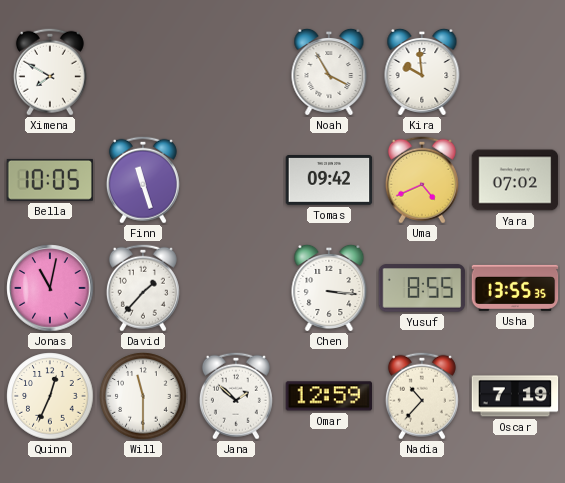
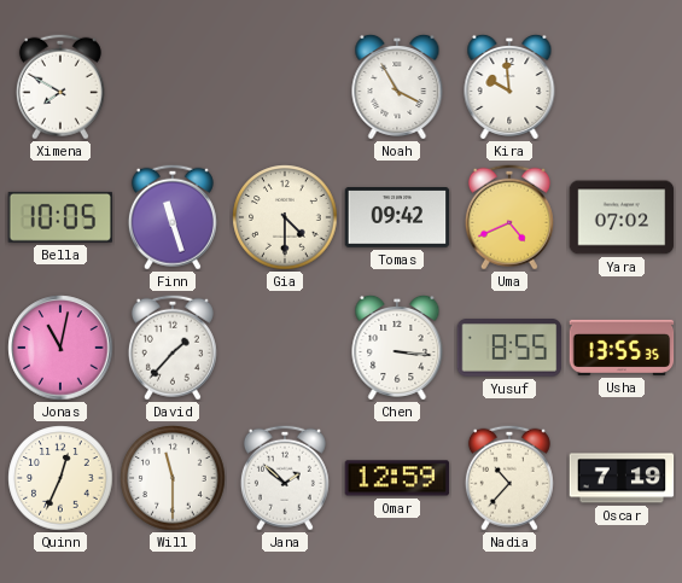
Gia: none -> 4:30 (285, 217)
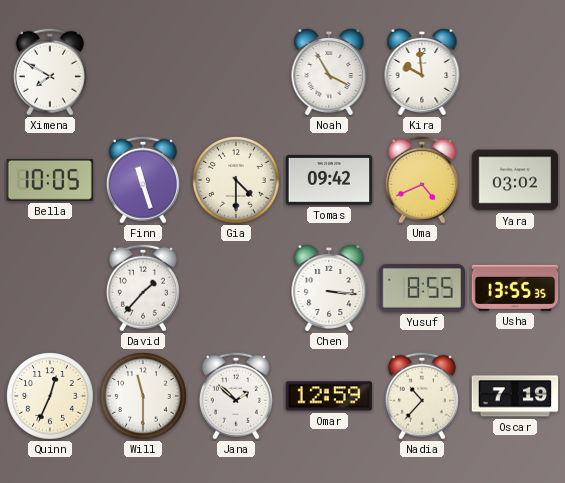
Yara: 07:02 -> 03:02 (515, 180)
Jonas: 11:02 -> none (60, 348)
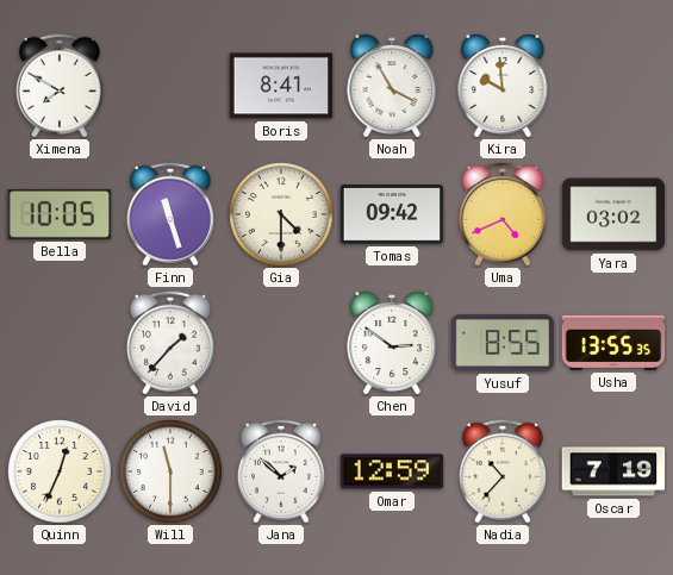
Boris: none -> 8:41 (281, 86)
Chen: 3:16 -> 2:51 (392, 343)
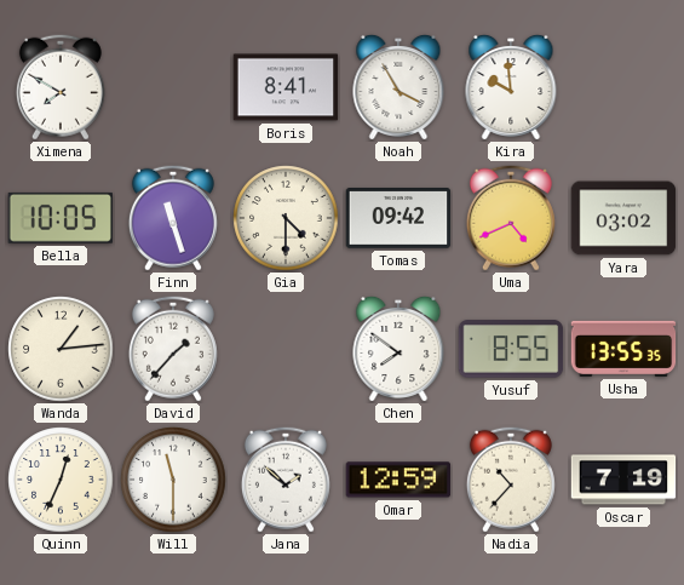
Wanda: none -> 1:14 (61, 349)
Chen: 2:51 -> 7:51 (398, 349)
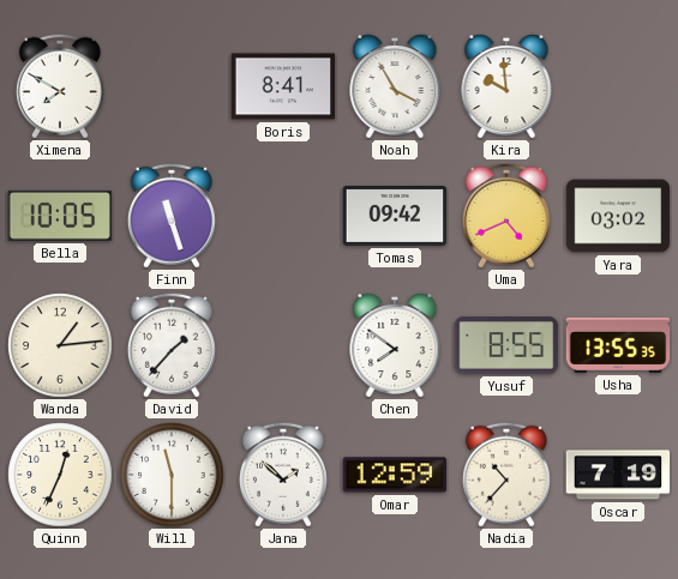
Gia: 4:30 -> none (286, 218)
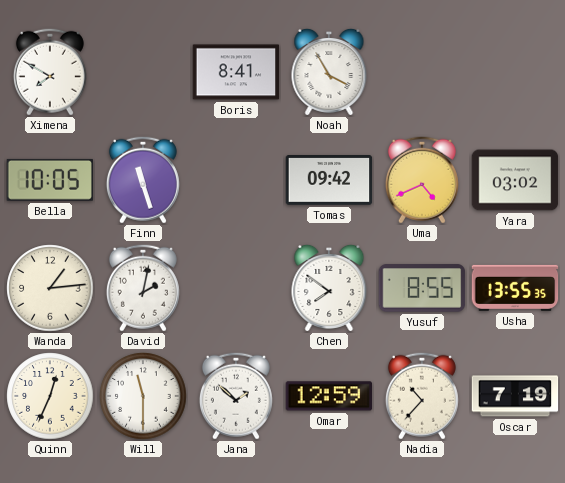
Kira: 9:59 -> none (506, 86)
David: 1:37 -> 2:02 (143, 288)
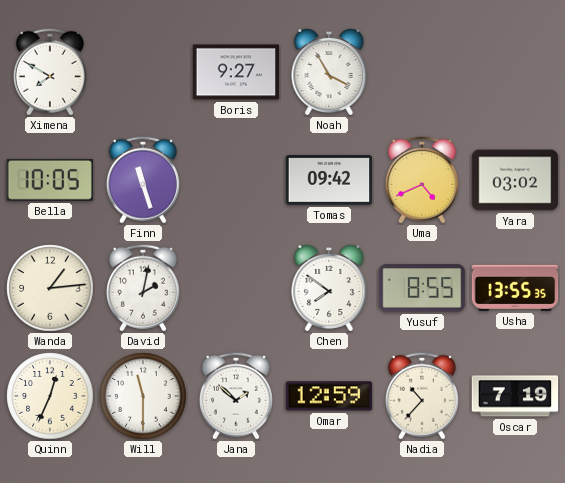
Boris: 8:41 -> 9:27 (236, 72)
